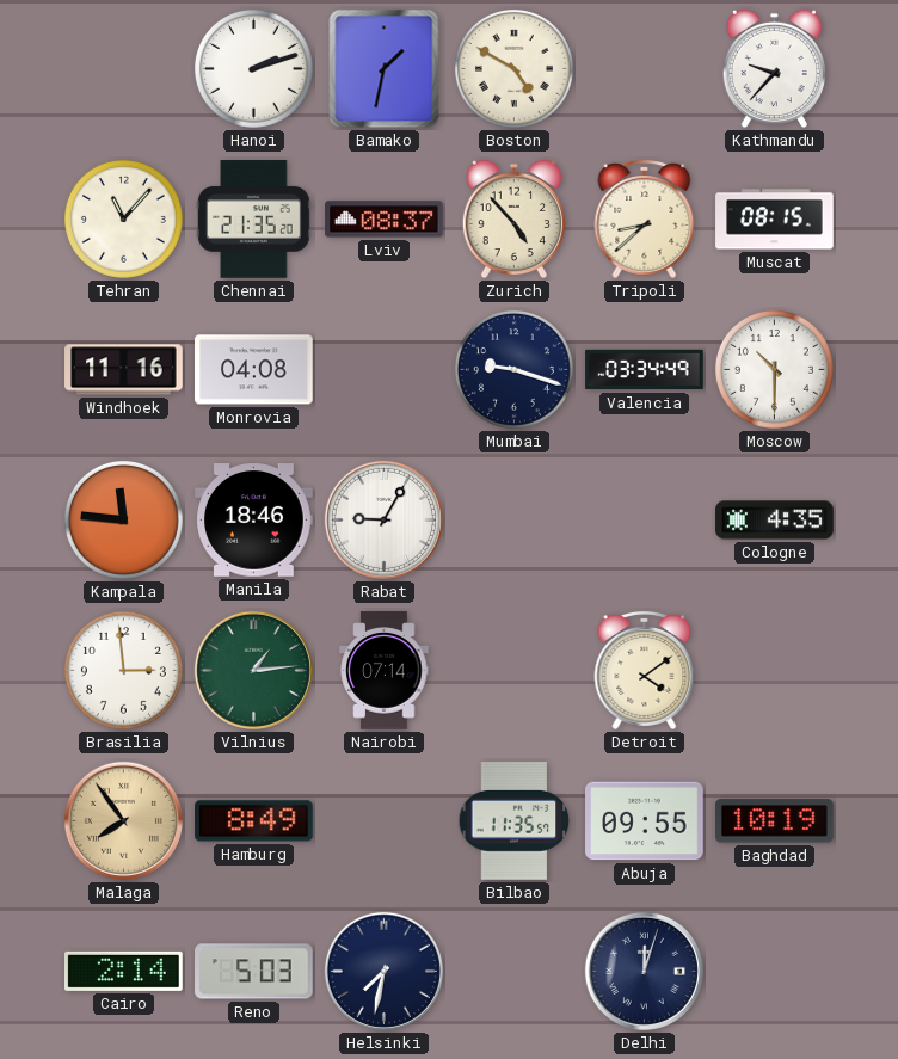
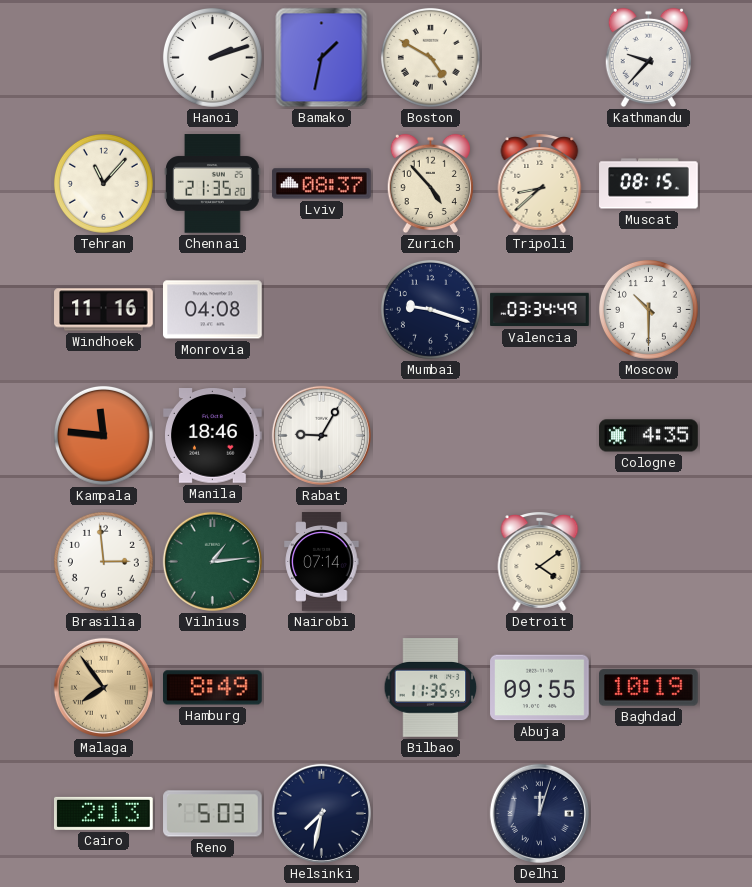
Cairo: 2:14 -> 2:13 (104, 813)
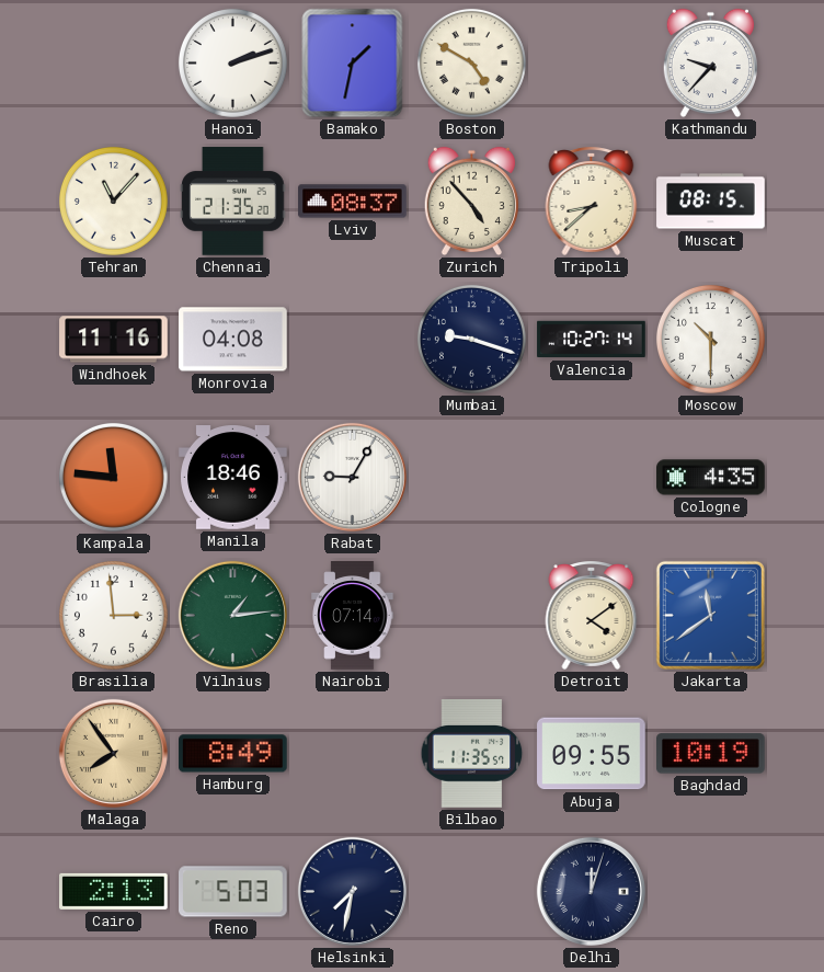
Valencia: 03:34 -> 10:27 (592, 340)
Jakarta: none -> 11:39 (710, 615)
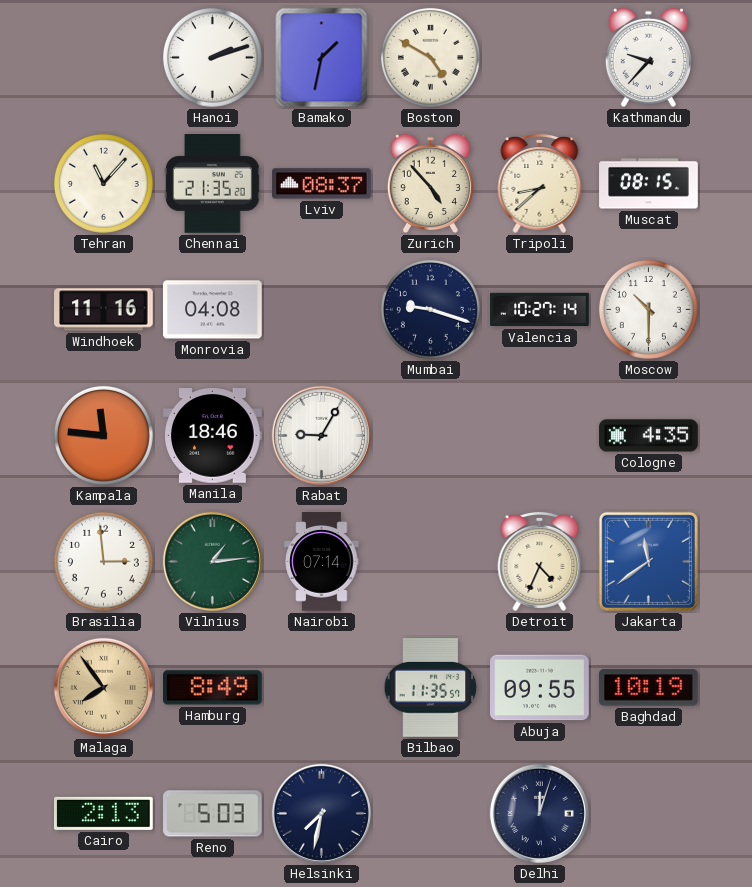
Detroit: 4:09 -> 4:34 (540, 561)
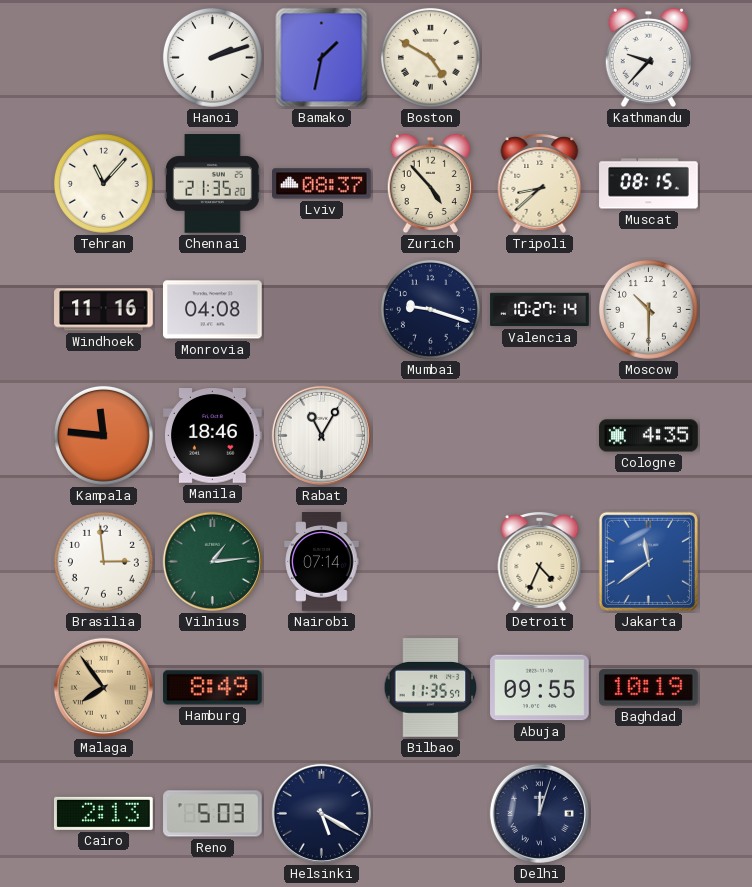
Rabat: 9:05 -> 11:05 (321, 435)
Helsinki: 7:32 -> 5:20 (321, 813)
